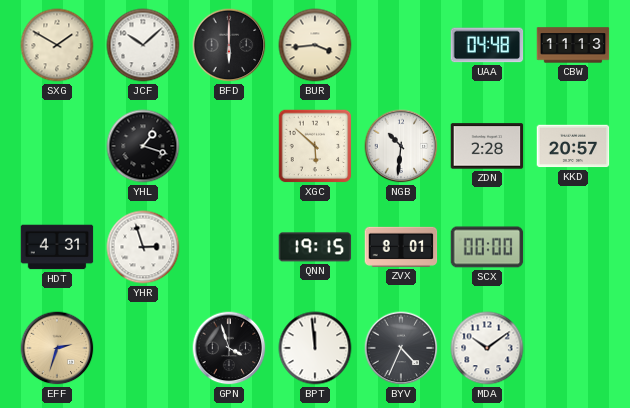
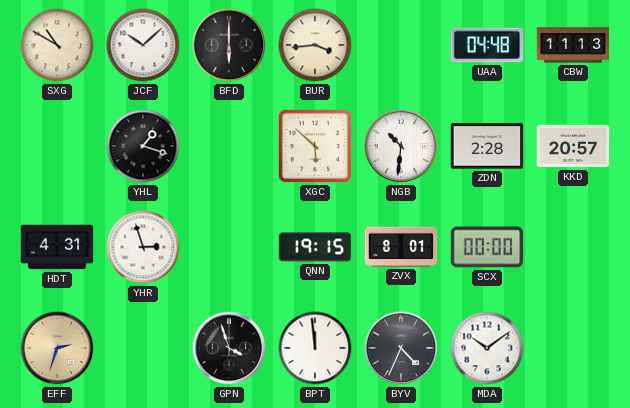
SXG: 1:50 -> 10:50 (57, 45)
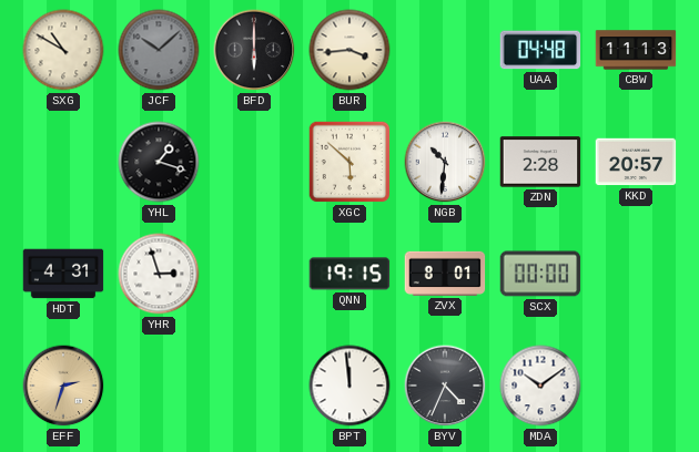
JCF dial: white -> grey (159, 50)
GPN: 3:57 -> none (229, 348)
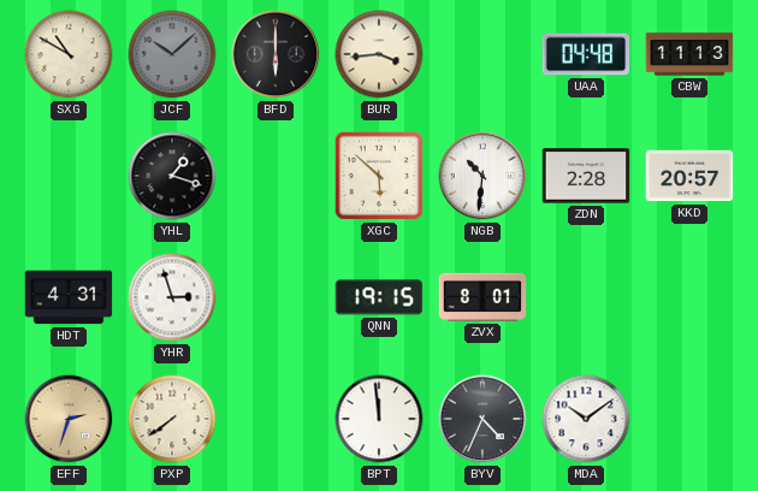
SCX: 00:00 -> none (540, 274)
PXP: none -> 7:39 (172, 419)
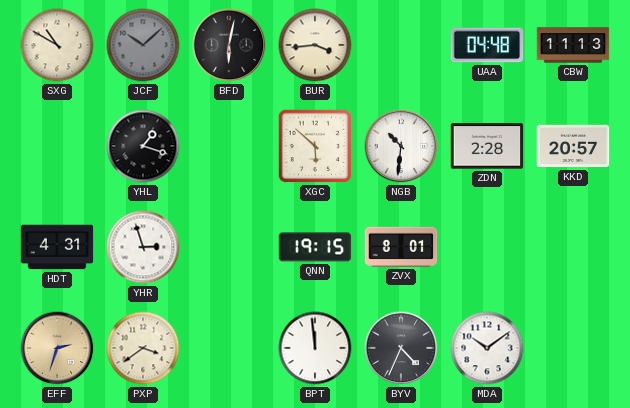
BFD: 6:00 -> 6:02 (229, 45)
PXP: 7:39 -> 3:39 (143, 348)
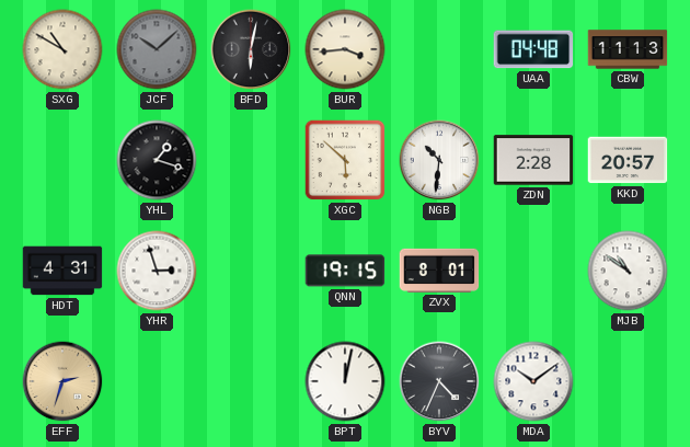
MJB: none -> 10:51 (628, 271)
PXP: 3:39 -> none (143, 348)
BPT: 11:59 -> 12:02 (345, 381)
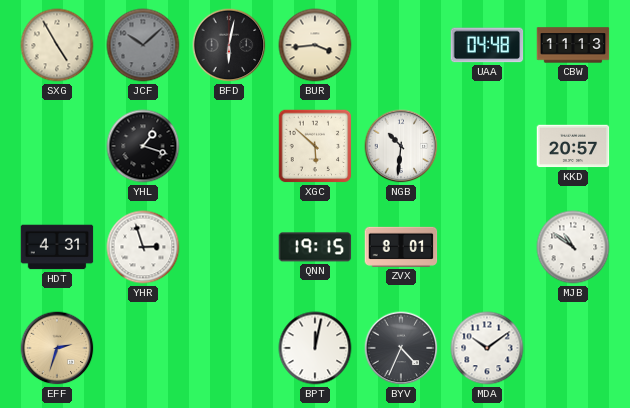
SXG: 10:50 -> 4:55 (57, 45)
ZDN: 2:28 -> none (533, 160)
